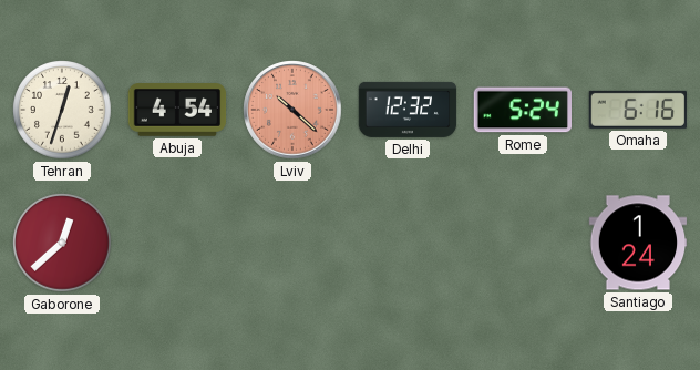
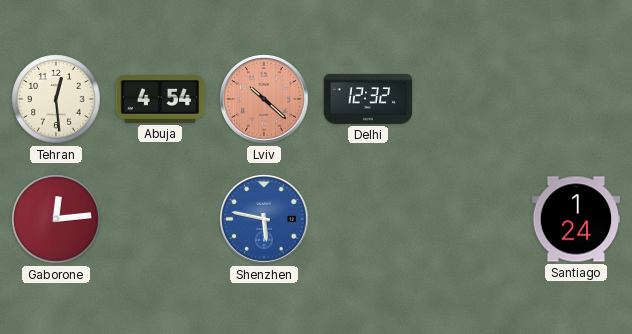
Tehran: 12:33 -> 12:29 (56, 99)
Rome: 5:24 -> none (522, 110)
Omaha: 6:16 -> none (637, 110)
Gaborone: 12:38 -> 12:14 (56, 219)
Shenzhen: none -> 5:47 (264, 219)
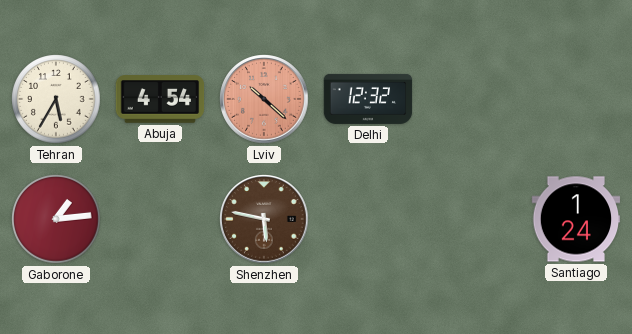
Tehran: 12:29 -> 5:35 (56, 99)
Gaborone: 12:14 -> 1:14 (56, 219)
Shenzhen dial: blue -> brown (264, 219)
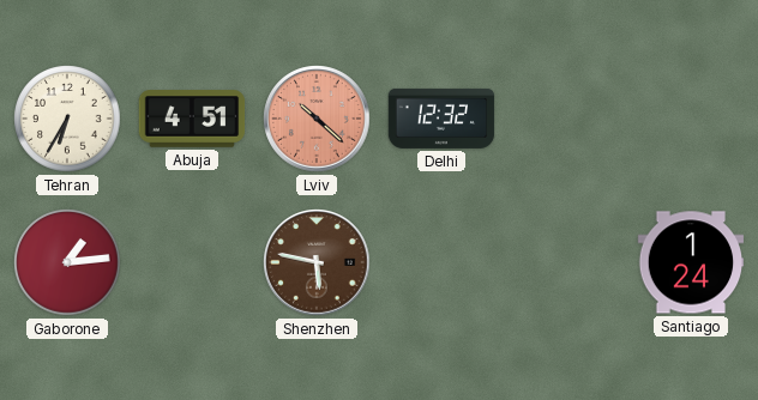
Tehran: 5:35 -> 6:35 (67, 119)
Abuja: 4:54 -> 4:51 (192, 119)
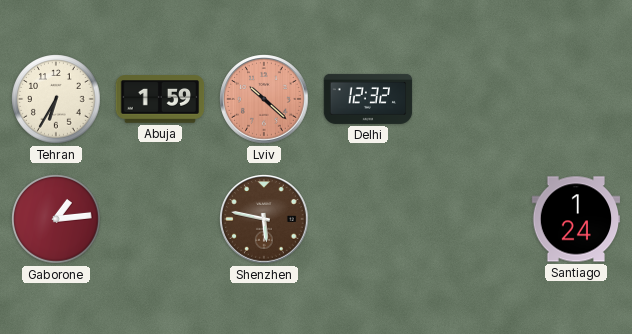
Abuja: 4:51 -> 1:59 (160, 99)
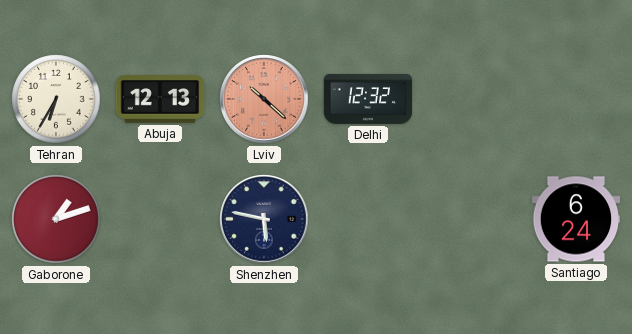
Abuja: 1:59 -> 12:13 (160, 99)
Gaborone: 1:14 -> 1:12 (56, 219)
Shenzhen dial: brown -> navy (264, 219)
Santiago: 1:24 -> 6:24 (576, 219)
